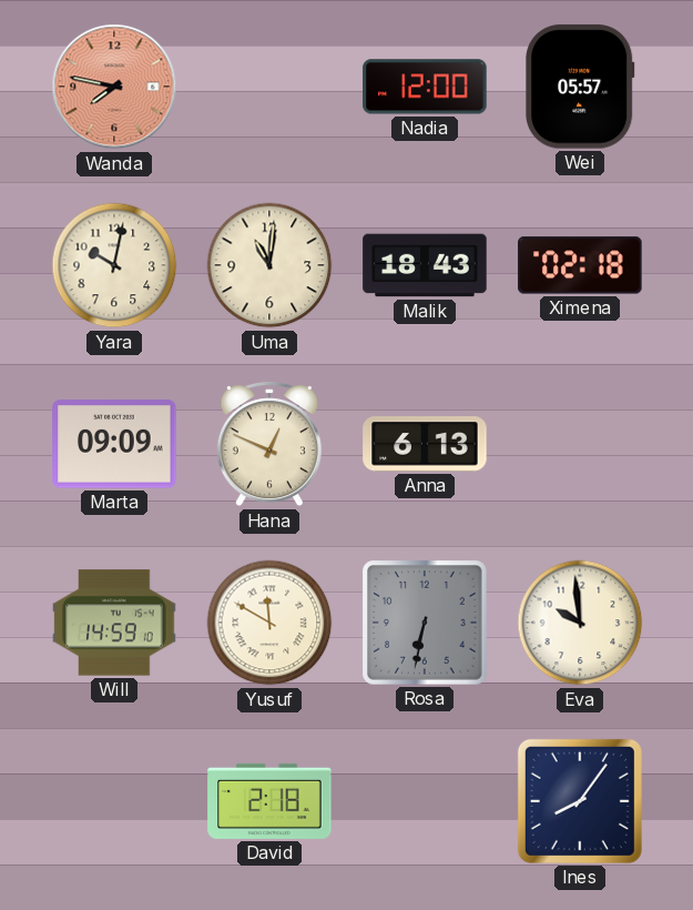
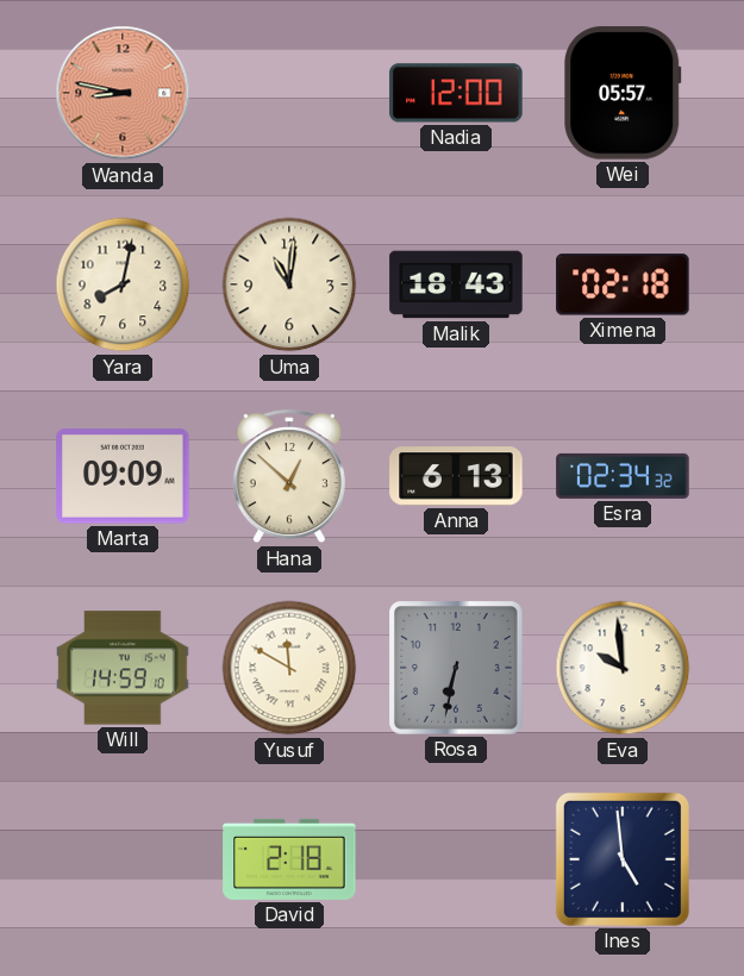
Wanda: 7:47 -> 8:47 (123, 93)
Yara: 10:02 -> 8:02 (123, 284)
Hana: 12:49 -> 12:52 (289, 477)
Esra: none -> 02:34 (623, 476)
Ines: 8:06 -> 4:59 (623, 859)
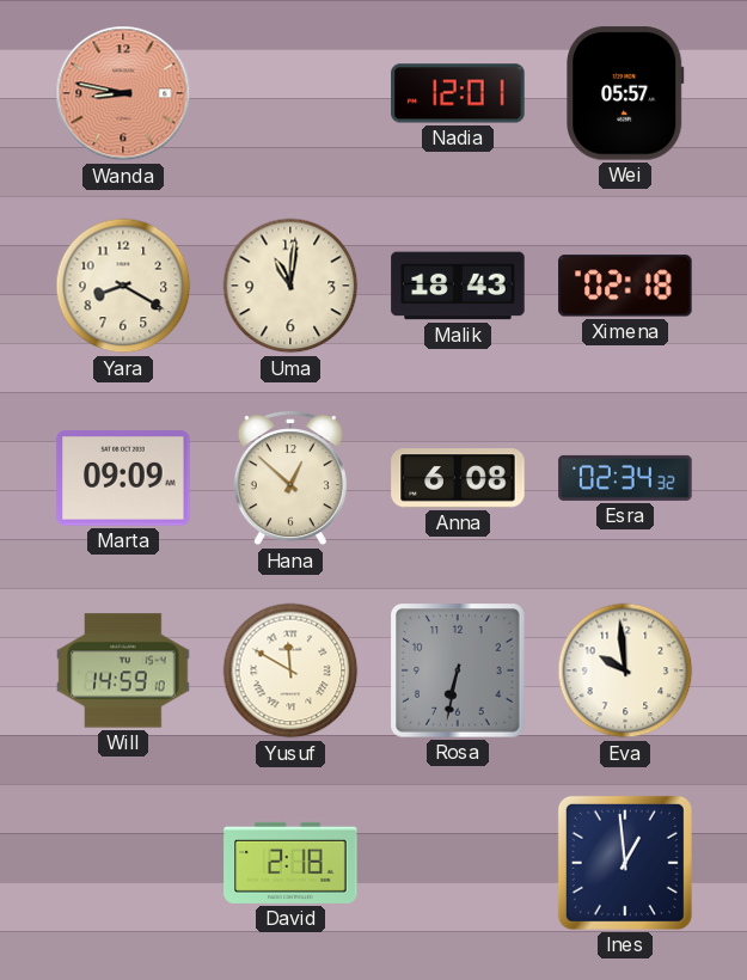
Nadia: 12:00 -> 12:01 (458, 93)
Yara: 8:02 -> 8:20 (123, 286)
Anna: 6:13 -> 6:08 (458, 478)
Ines: 4:59 -> 12:59 (625, 863)
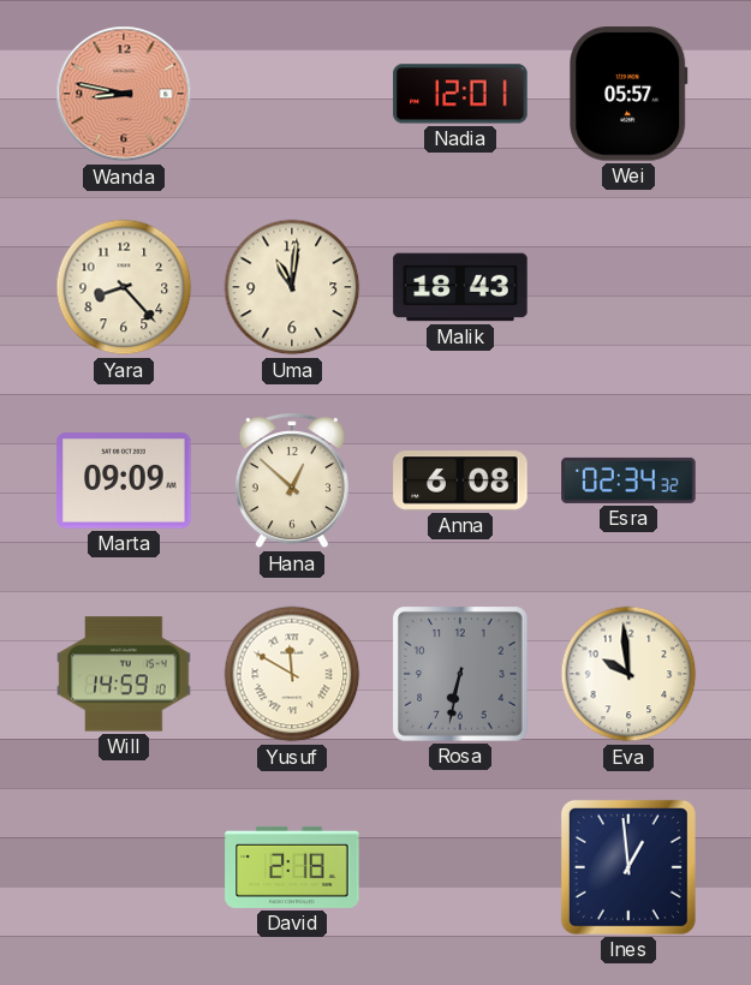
Yara: 8:20 -> 8:23 (124, 287)
Ximena: 02:18 -> none (625, 286)
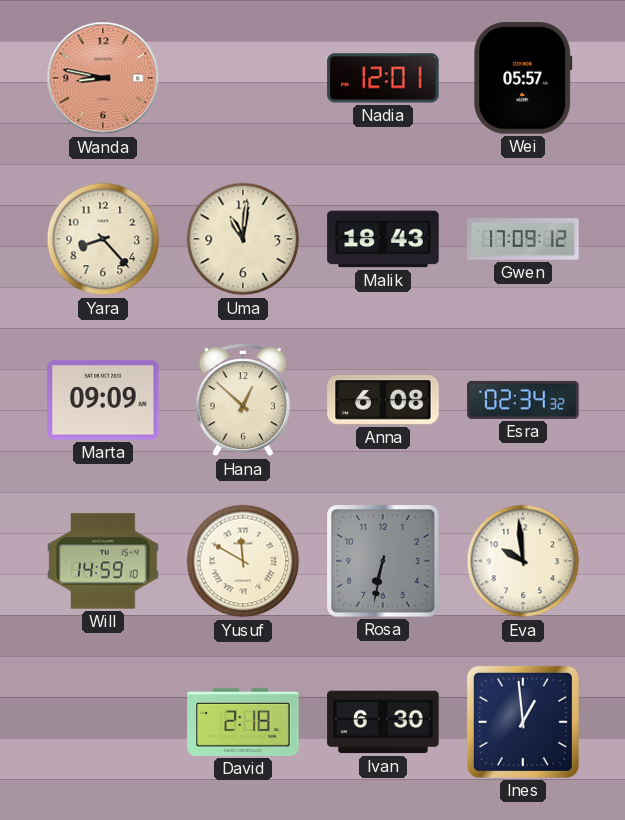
Gwen: none -> 17:09 (523, 239)
Ivan: none -> 6:30 (383, 722)
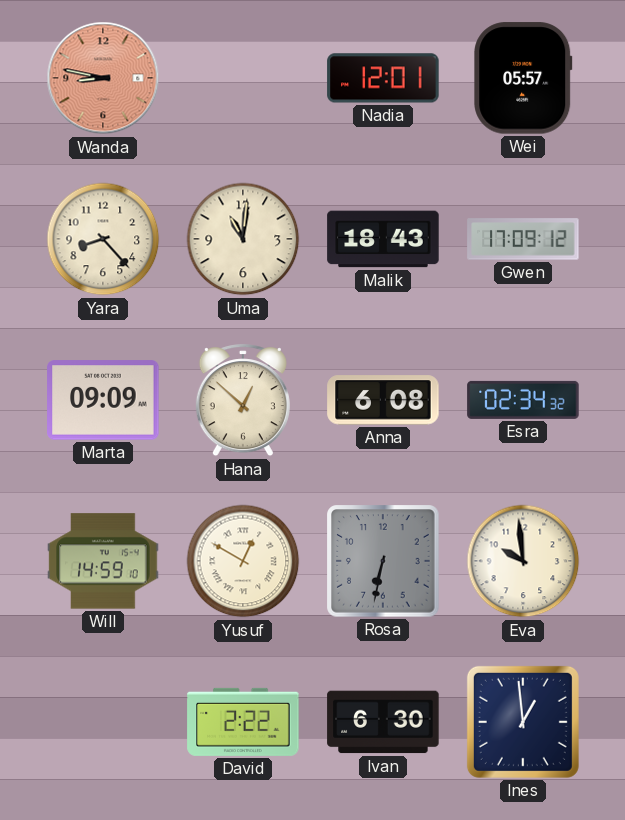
Yusuf: 11:50 -> 12:50 (243, 561)
David: 2:18 -> 2:22 (243, 722)
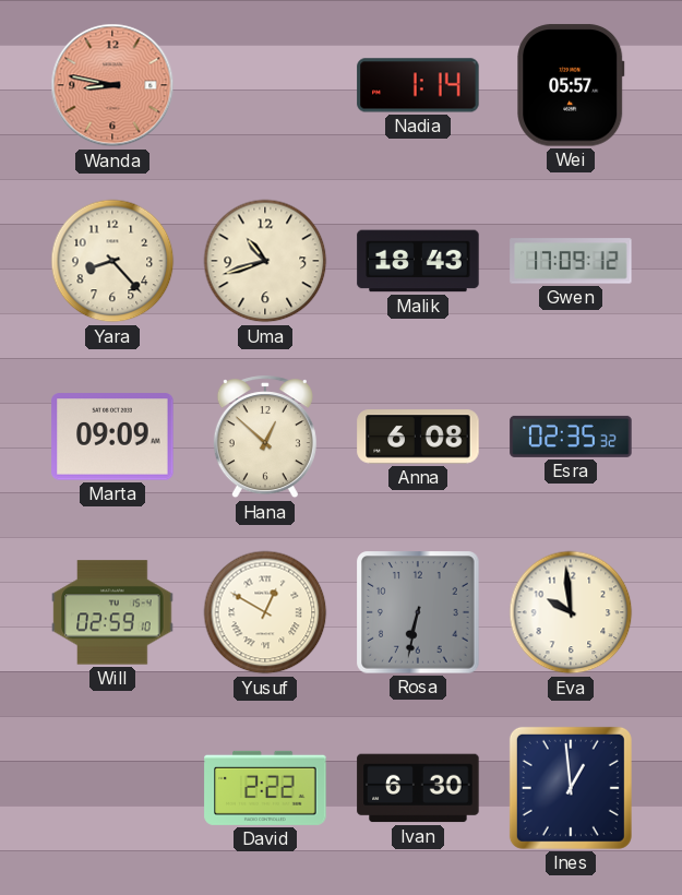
Nadia: 12:01 -> 1:14 (418, 85)
Uma: 11:01 -> 10:42 (265, 261)
Esra: 02:34 -> 02:35 (571, 437)
Will: 14:59 -> 02:59 (112, 612)
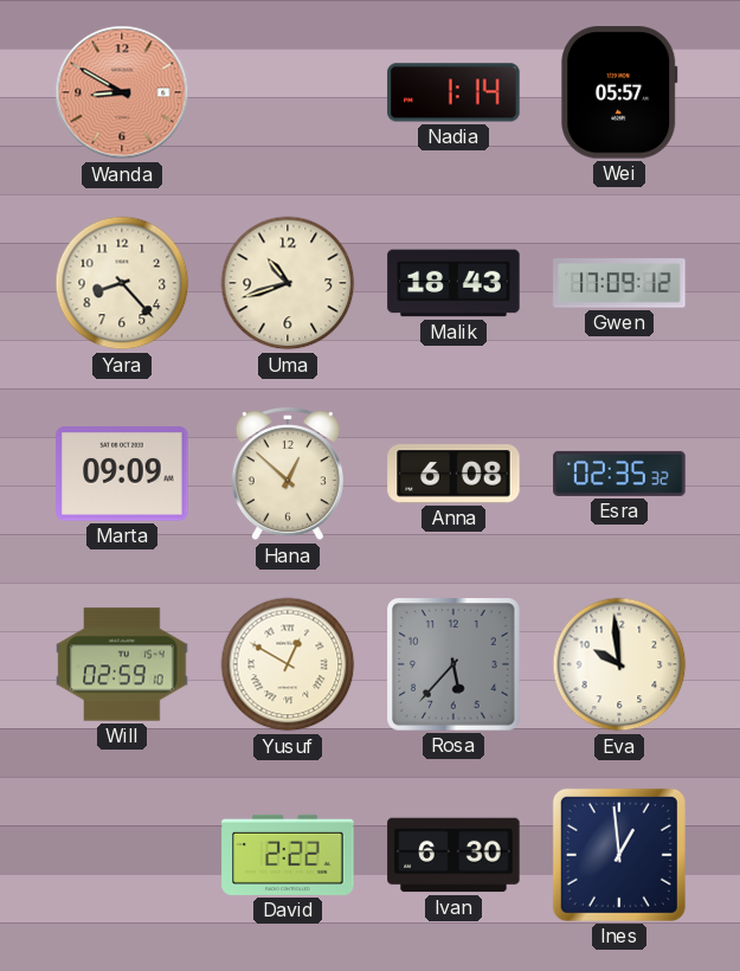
Wanda: 8:47 -> 8:50 (122, 92)
Rosa: 6:32 -> 5:37 (453, 664)
